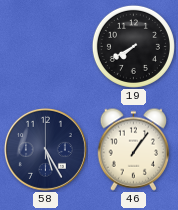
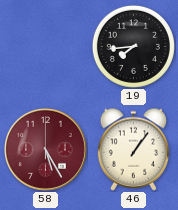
19: 7:40 -> 7:44 (133, 46)
58 dial: navy -> burgundy (45, 149)
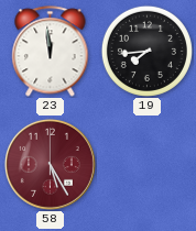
23: none -> 11:59 (51, 52)
46: 1:06 -> none (133, 149)
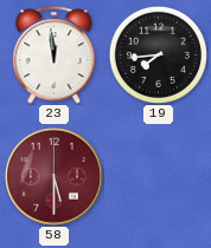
58: 5:25 -> 5:30 (53, 176)
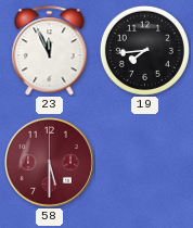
23: 11:59 -> 11:56 (50, 51)
